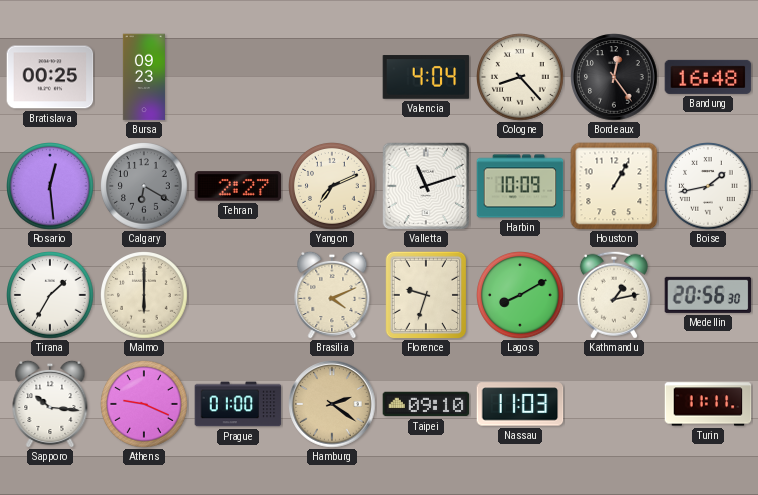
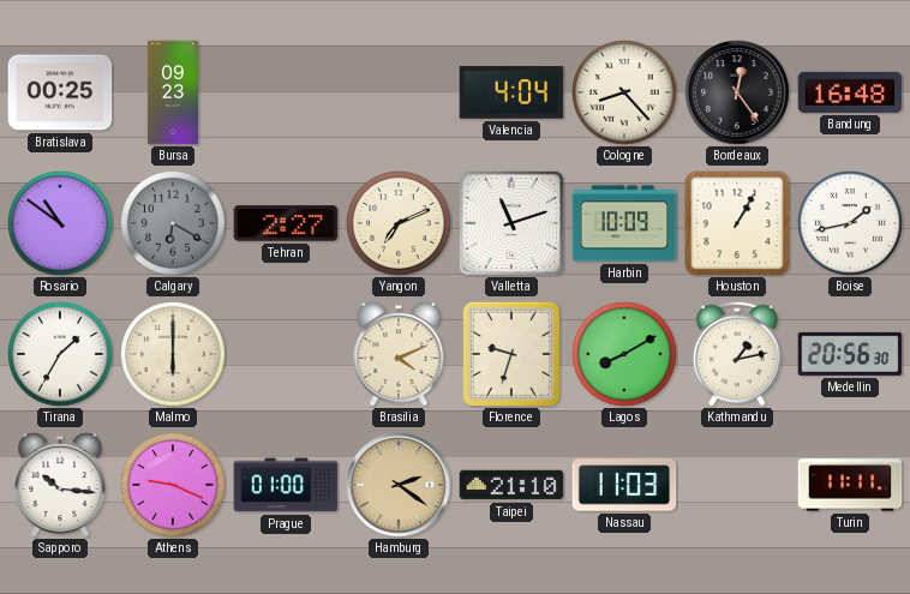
Rosario: 12:29 -> 10:51 (60, 224)
Taipei: 09:10 -> 21:10 (511, 485)
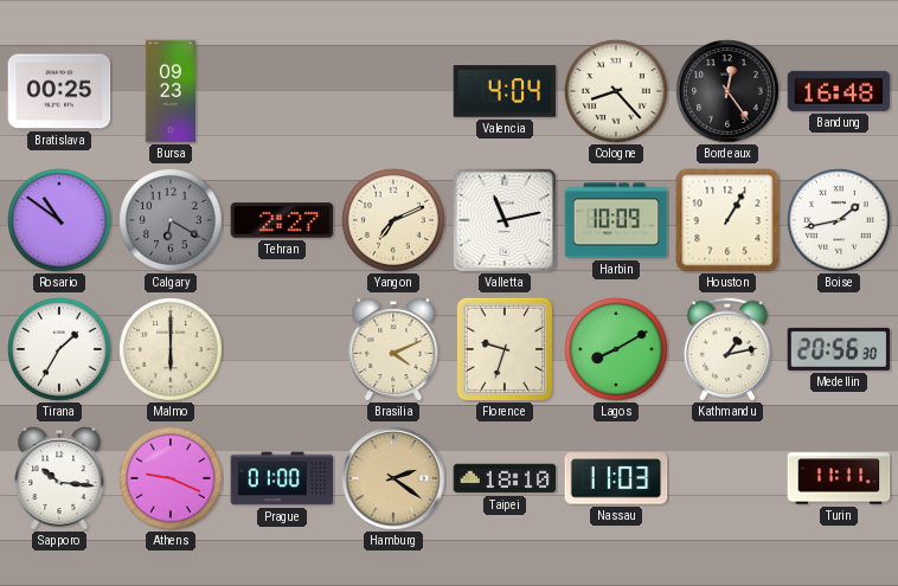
Valletta: 11:12 -> 11:13 (503, 219)
Taipei: 21:10 -> 18:10 (505, 478)
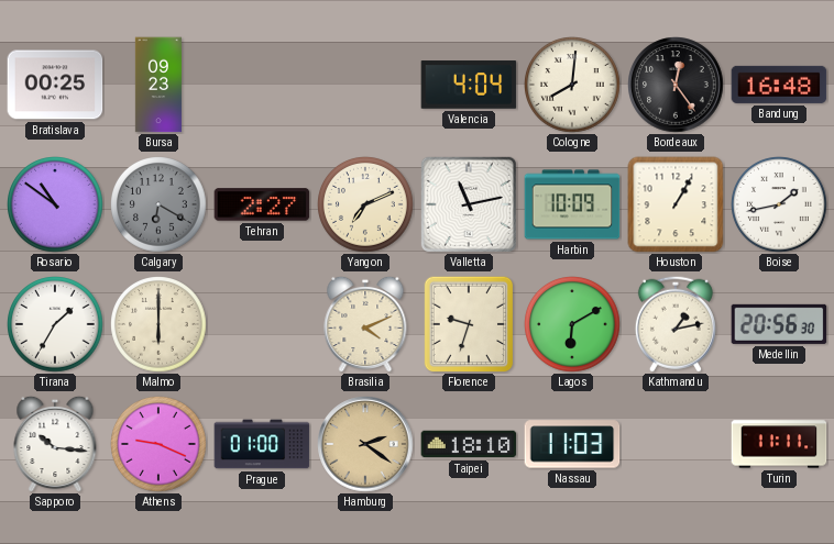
Cologne: 8:23 -> 8:01 (572, 86)
Lagos: 8:10 -> 6:10 (572, 325)
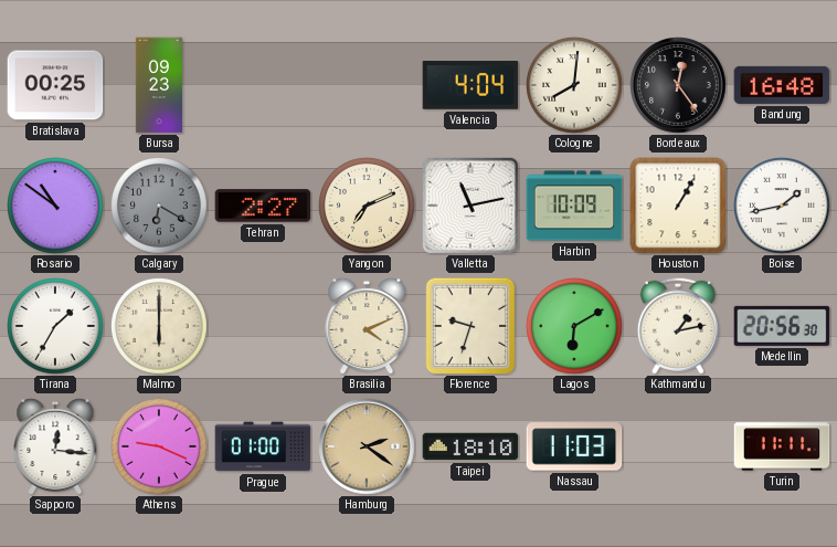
Sapporo: 10:16 -> 12:16 (55, 446)
